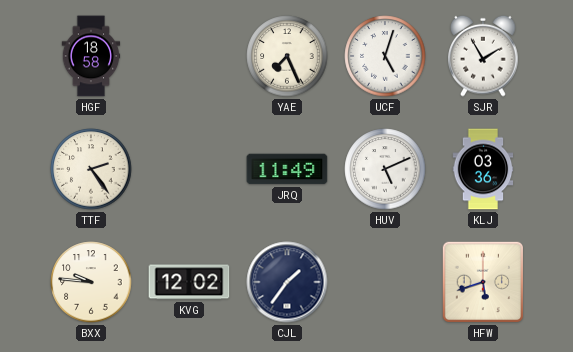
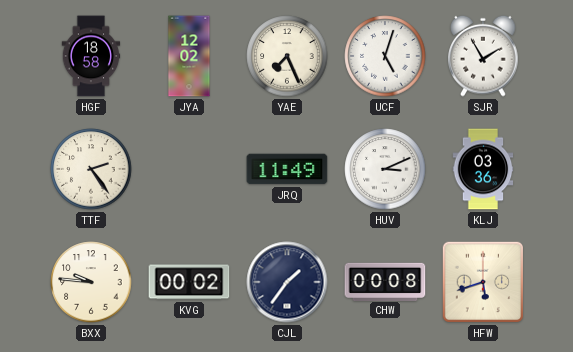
JYA: none -> 12:02 (189, 56)
HUV: 5:11 -> 3:11 (385, 169)
KVG: 12:02 -> 00:02 (189, 282)
CHW: none -> 00:08 (385, 281)
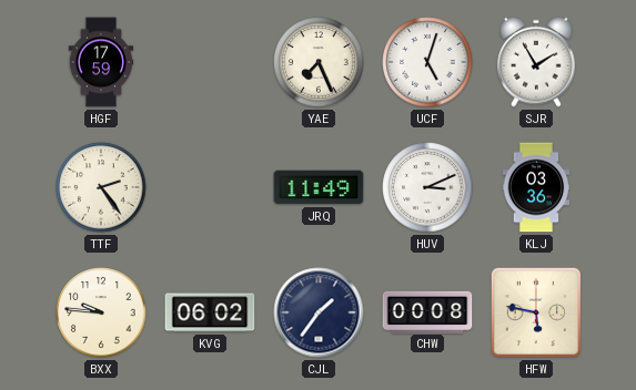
HGF: 18:58 -> 17:59 (101, 62)
JYA: 12:02 -> none (189, 56)
KVG: 00:02 -> 06:02 (210, 312)
HFW: 5:42 -> 5:47 (536, 312)
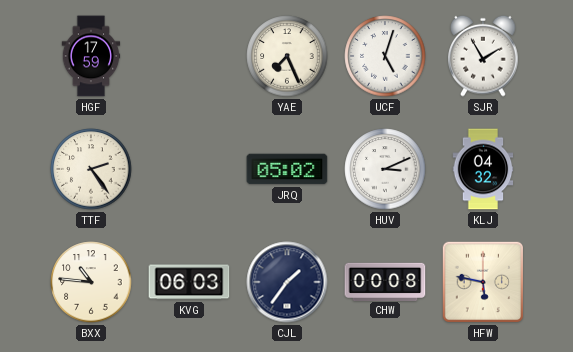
JRQ: 11:49 -> 05:02 (287, 169)
KLJ: 03:36 -> 04:32 (483, 169)
BXX: 9:46 -> 10:46 (91, 282)
KVG: 06:02 -> 06:03 (189, 282)
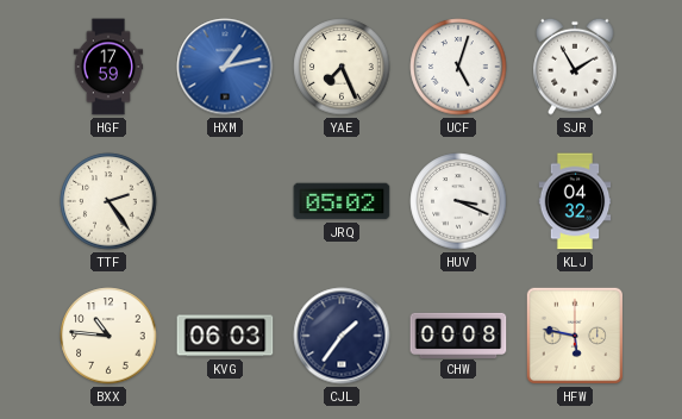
HXM: none -> 1:13 (225, 67)
HUV: 3:11 -> 3:19 (458, 201)
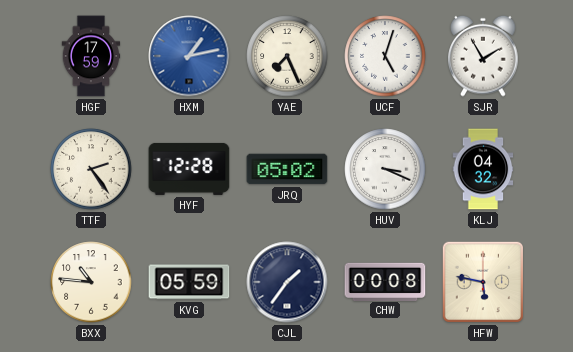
HYF: none -> 12:28 (189, 169)
KVG: 06:03 -> 05:59 (189, 282)
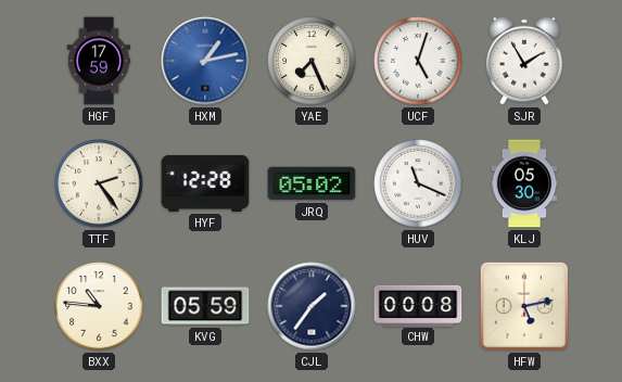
HUV: 3:19 -> 11:19 (418, 183)
KLJ: 04:32 -> 05:30 (524, 183)
HFW: 5:47 -> 5:13 (524, 306)
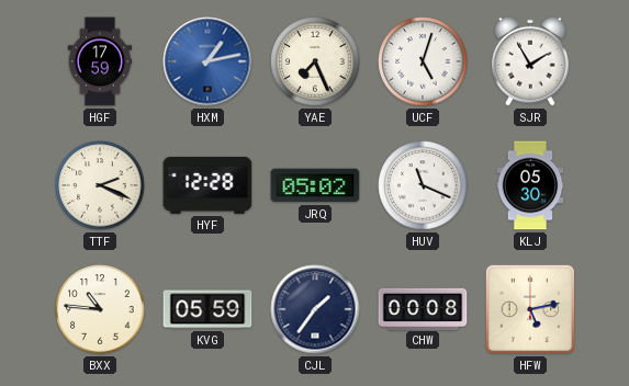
TTF: 2:24 -> 2:19 (100, 185)
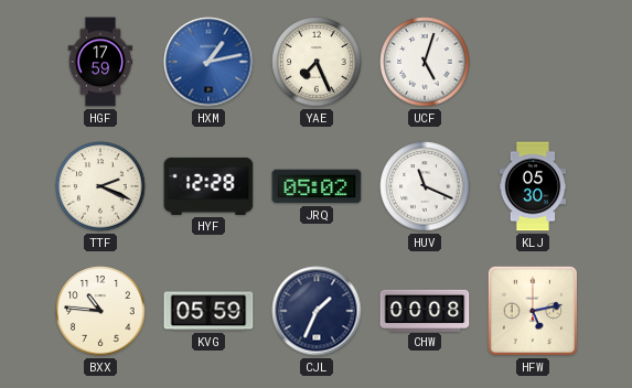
SJR: 1:55 -> none (530, 61)
CJL: 1:36 -> 1:34 (317, 311)
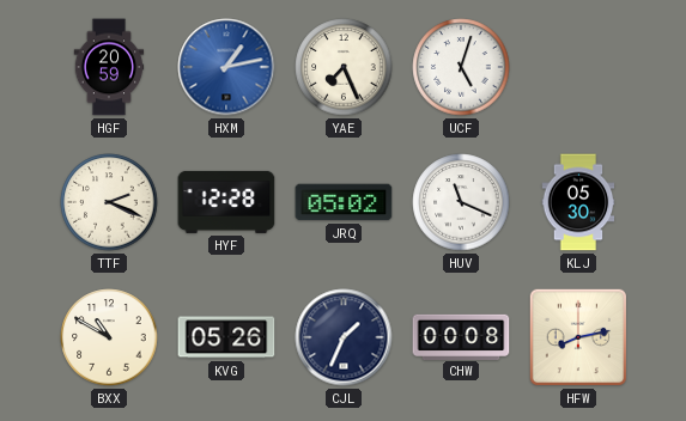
HGF: 17:59 -> 20:59 (109, 67)
BXX: 10:46 -> 10:50 (109, 337)
KVG: 05:59 -> 05:26 (226, 337)
HFW: 5:13 -> 8:13 (578, 337)
